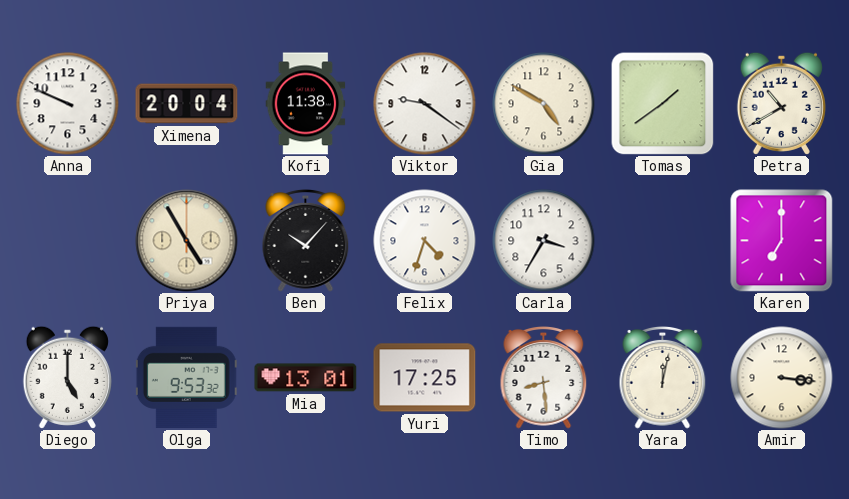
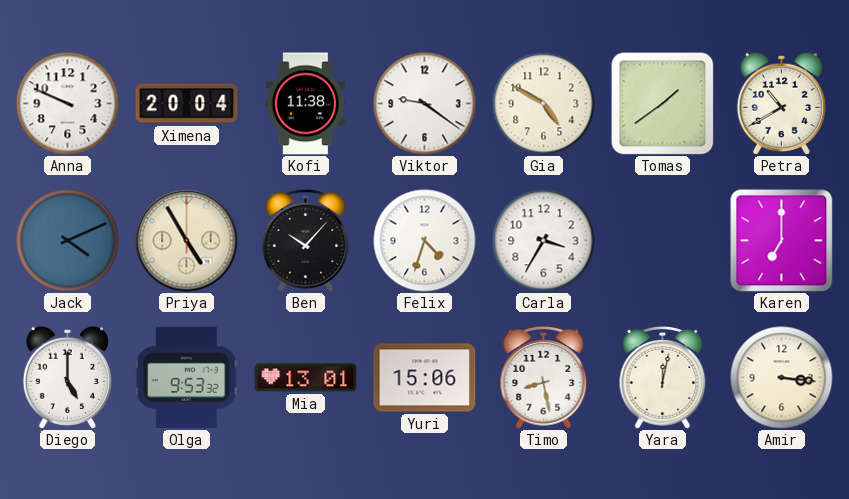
Jack: none -> 4:11 (68, 241)
Yuri: 17:25 -> 15:06 (425, 378)
Timo: 8:29 -> 8:28 (544, 378)
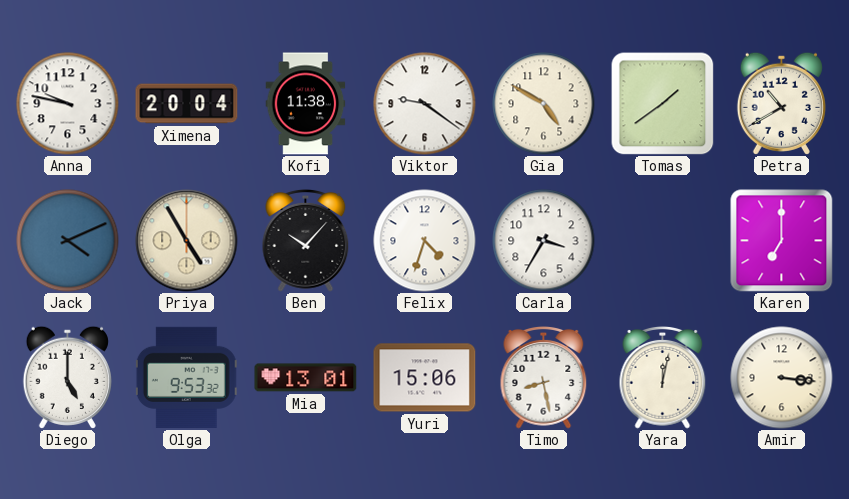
Anna: 9:49 -> 9:47 (68, 104)
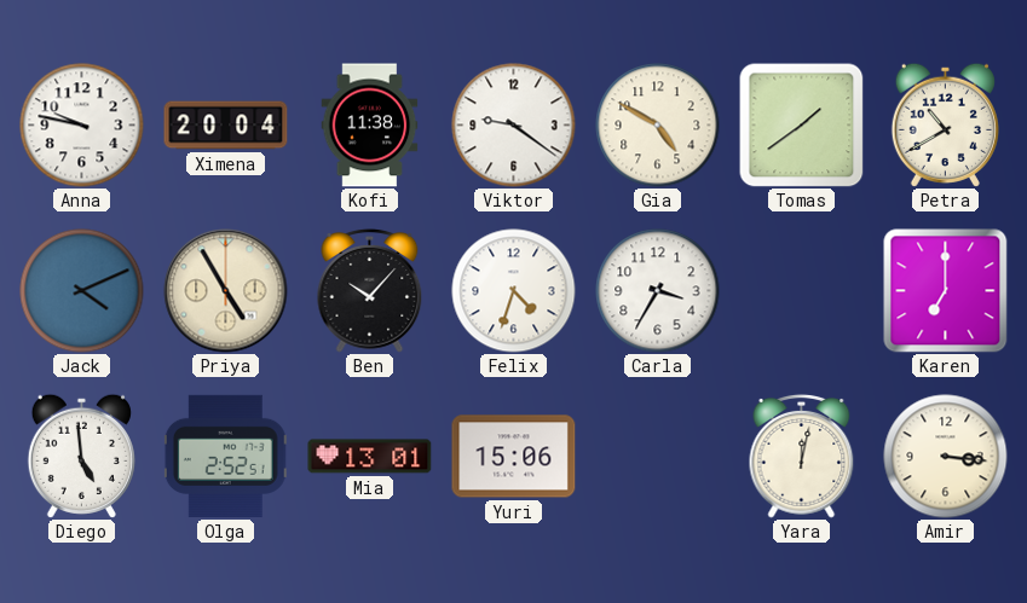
Diego: 5:00 -> 4:59 (81, 456)
Olga: 9:53 -> 2:52 (225, 456)
Timo: 8:28 -> none (544, 378)
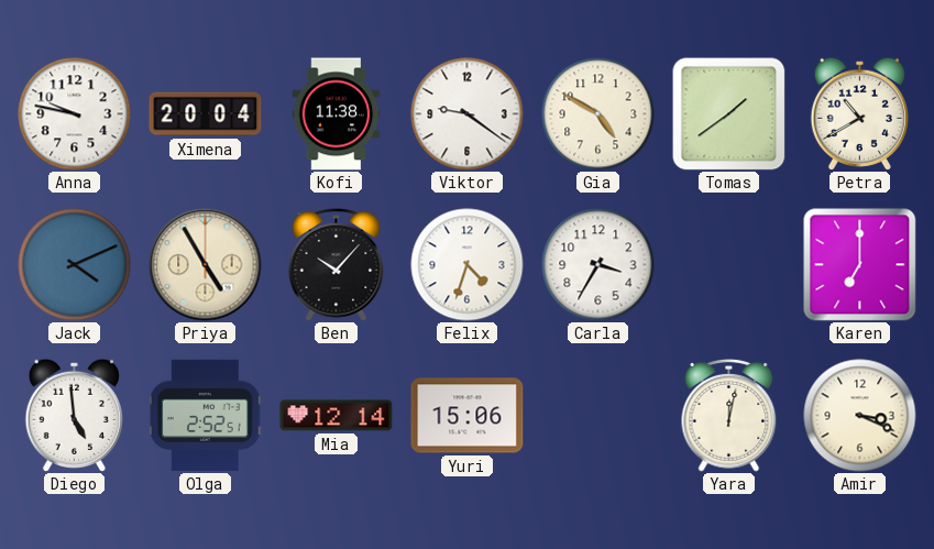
Mia: 13:01 -> 12:14 (337, 416)
Amir: 3:16 -> 3:19 (860, 416)
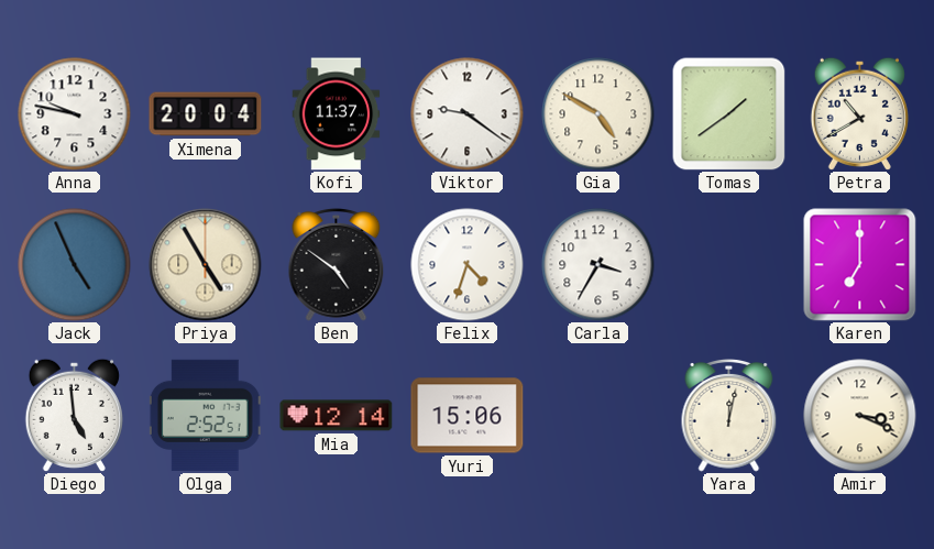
Kofi: 11:38 -> 11:37 (337, 114)
Jack: 4:11 -> 4:56 (75, 265)
Ben: 10:07 -> 4:51 (337, 265)
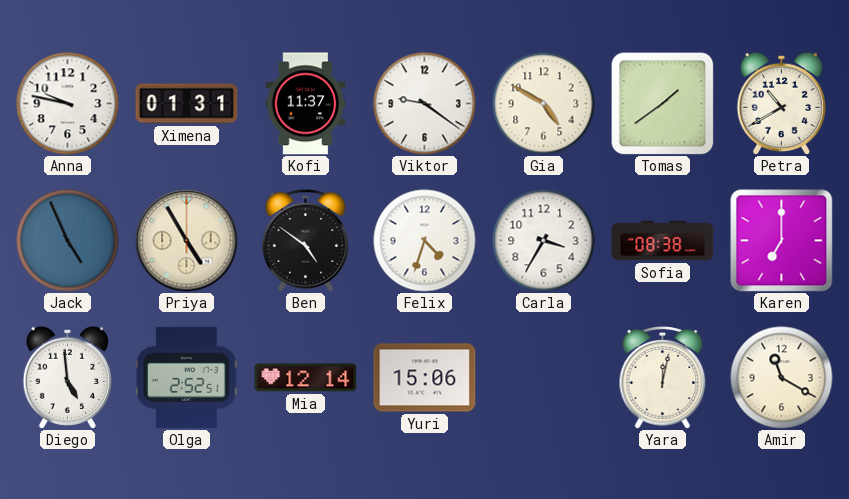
Ximena: 20:04 -> 01:31 (187, 104)
Sofia: none -> 08:38 (663, 241)
Amir: 3:19 -> 11:20 (782, 378)
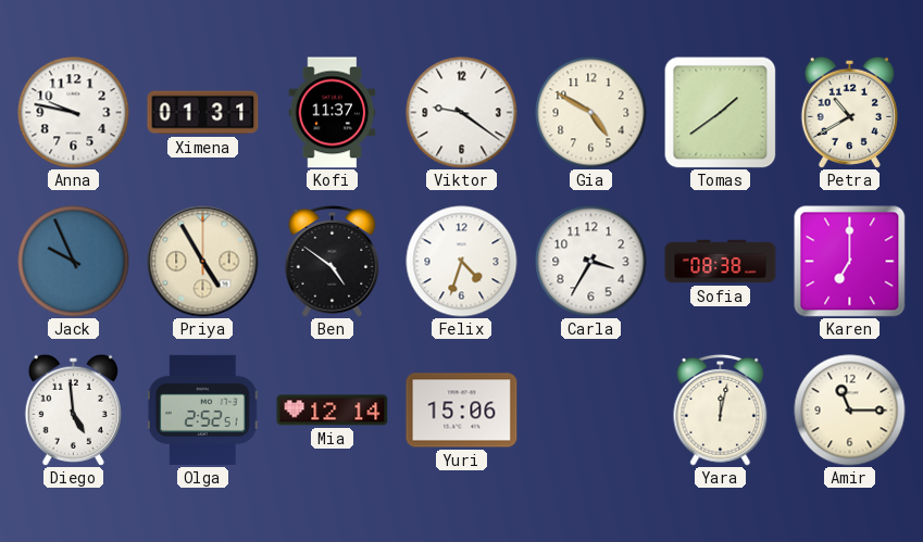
Jack: 4:56 -> 9:56 (74, 262)
Amir: 11:20 -> 11:15 (850, 411)
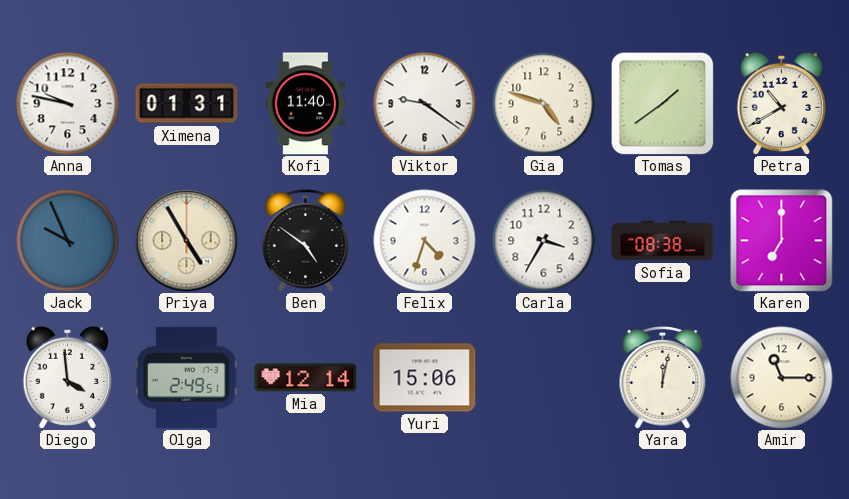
Kofi: 11:37 -> 11:40 (306, 104)
Gia: 4:50 -> 4:48 (544, 104)
Diego: 4:59 -> 3:59 (67, 377)
Olga: 2:52 -> 2:49 (186, 377)
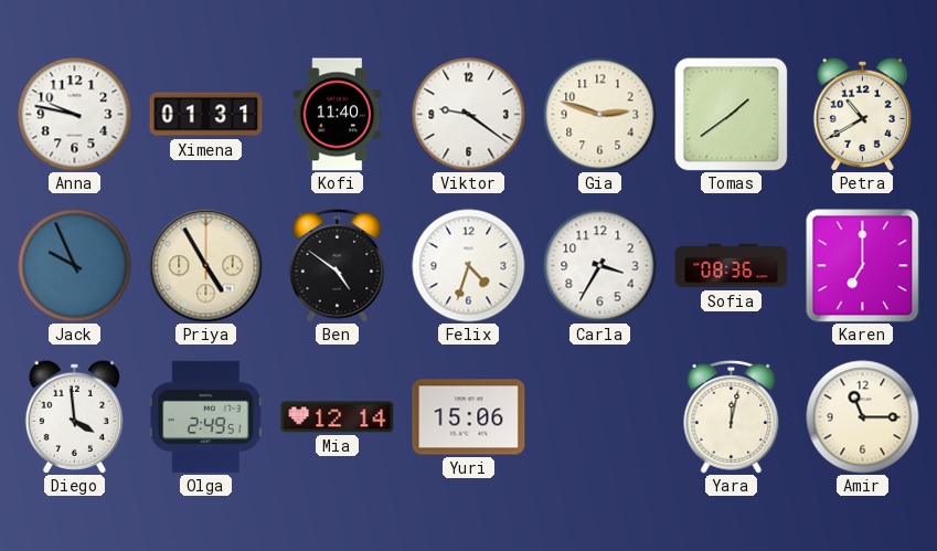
Gia: 4:48 -> 2:48 (600, 115)
Sofia: 08:38 -> 08:36 (732, 266)
